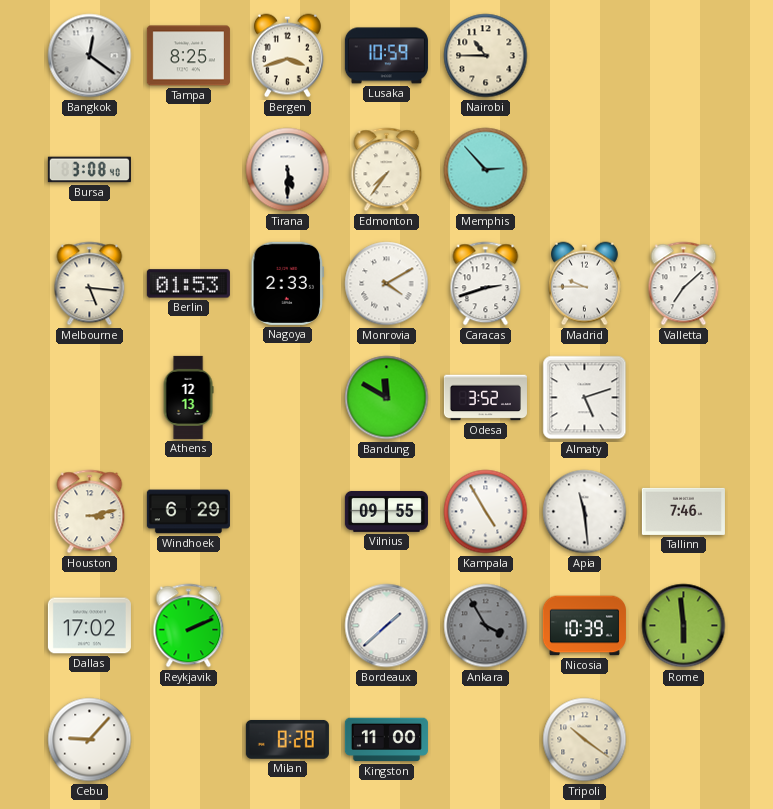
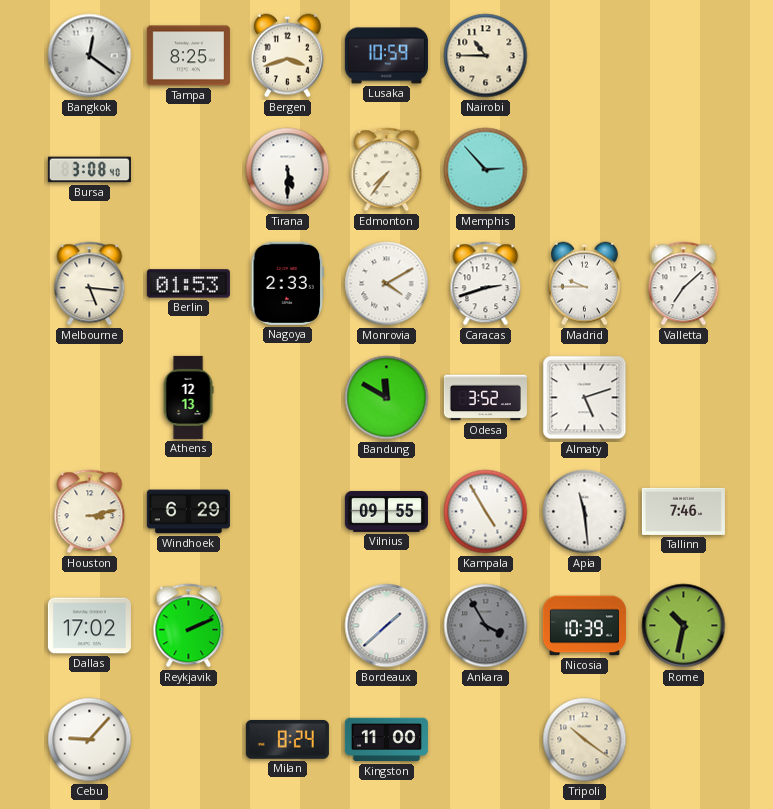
Rome: 5:59 -> 10:32 (684, 626)
Milan: 8:28 -> 8:24 (287, 739)
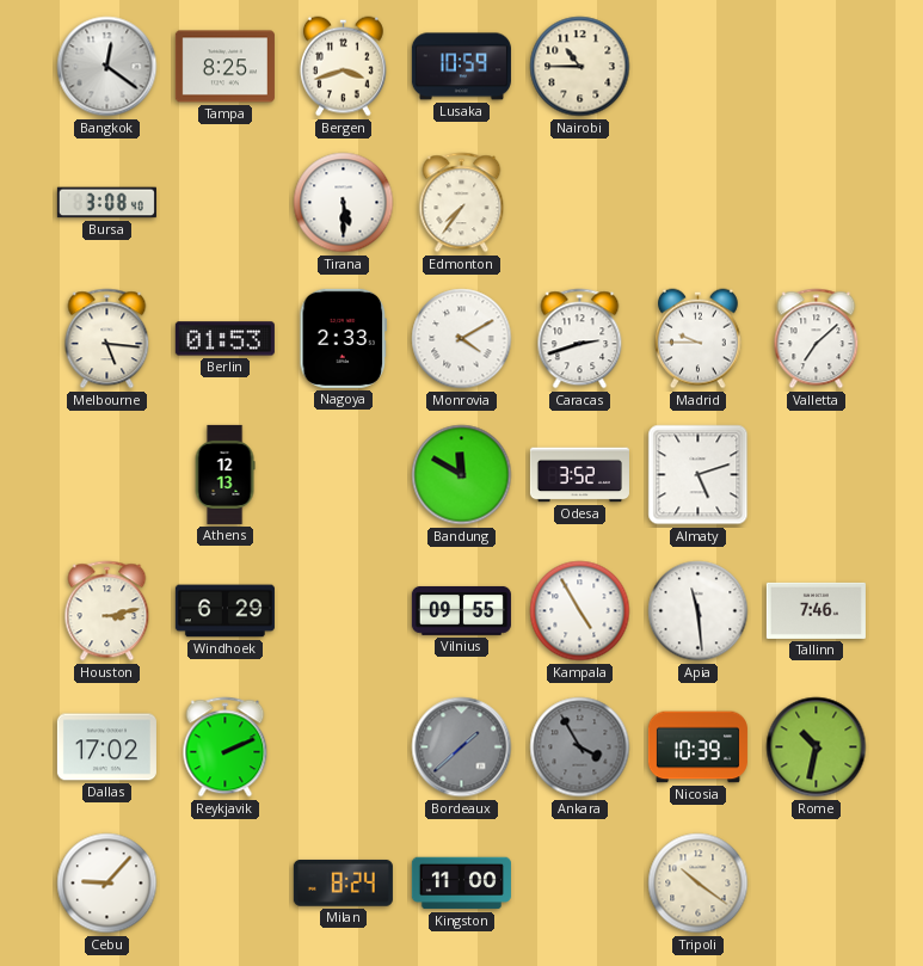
Memphis: 2:53 -> none (486, 170)
Bordeaux dial: white -> grey (462, 747)
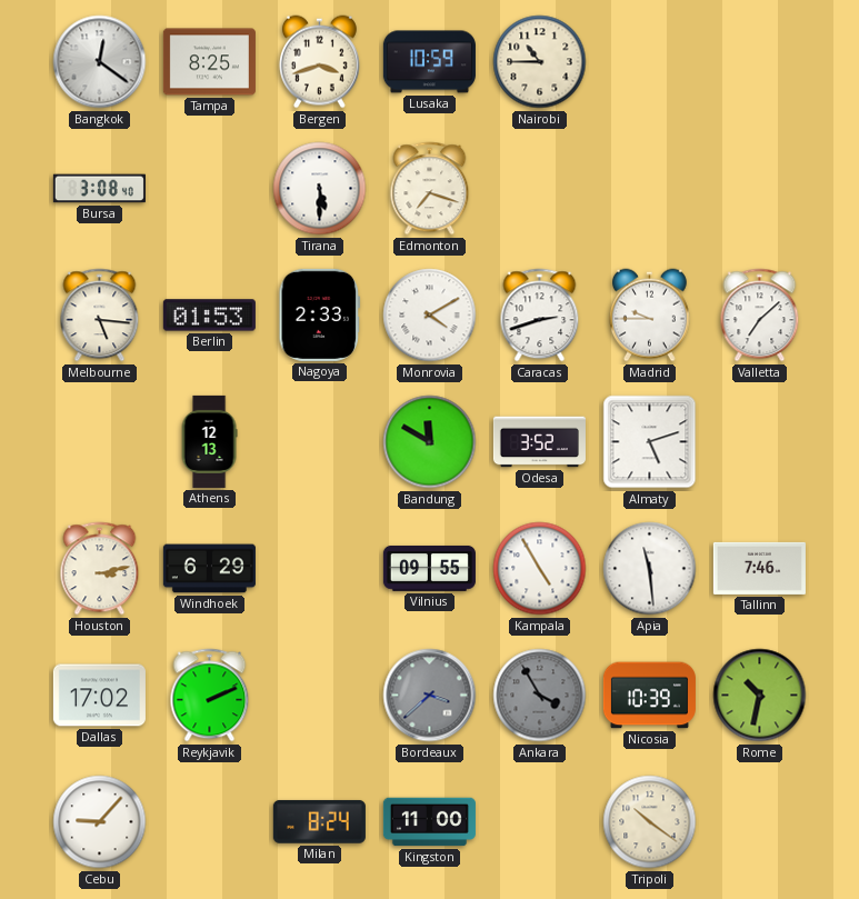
Edmonton: 7:36 -> 7:18 (430, 189)
Bordeaux: 1:38 -> 3:38 (430, 696)
